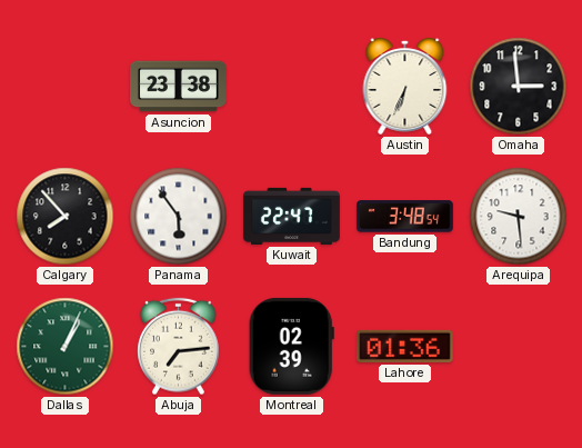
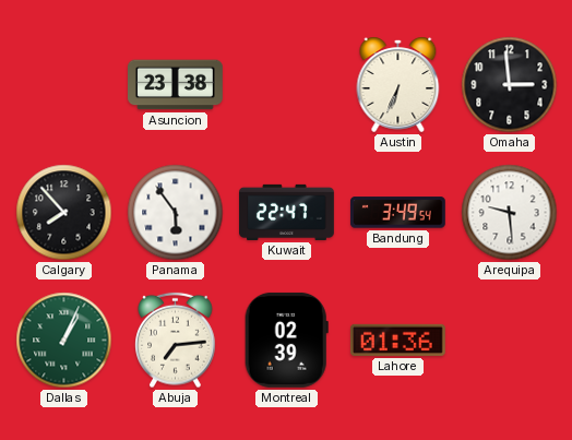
Bandung: 3:48 -> 3:49 (397, 213)
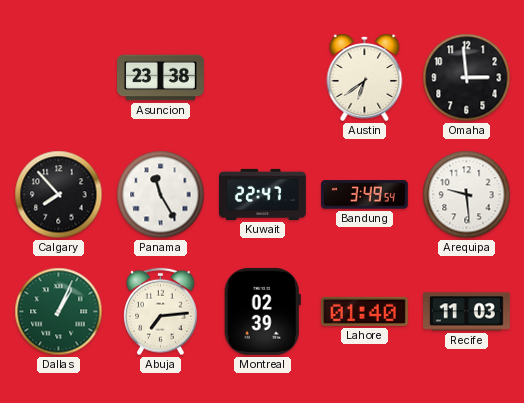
Austin: 6:34 -> 6:39 (365, 77)
Panama: 5:54 -> 11:25 (161, 195)
Lahore: 01:36 -> 01:40 (364, 311)
Recife: none -> 11:03 (467, 312)
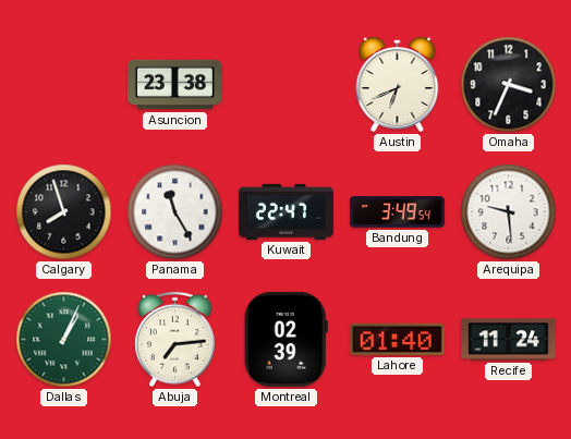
Austin: 6:39 -> 6:41 (398, 84)
Omaha: 2:59 -> 3:34 (509, 85)
Calgary: 7:53 -> 7:57 (64, 212)
Recife: 11:03 -> 11:24 (509, 340)
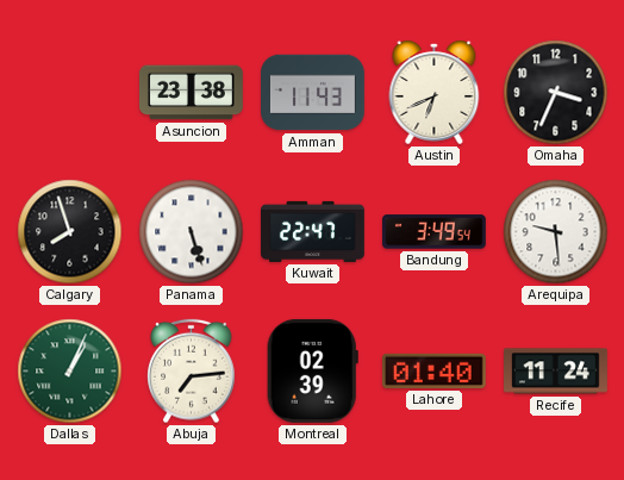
Amman: none -> 11:43 (313, 93)
Panama: 11:25 -> 5:27 (192, 232)
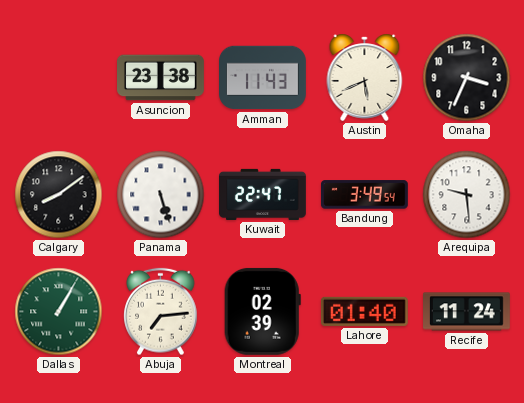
Austin: 6:41 -> 5:41 (365, 77)
Calgary: 7:57 -> 8:09 (59, 195)
Dallas: 1:04 -> 1:05 (59, 312)
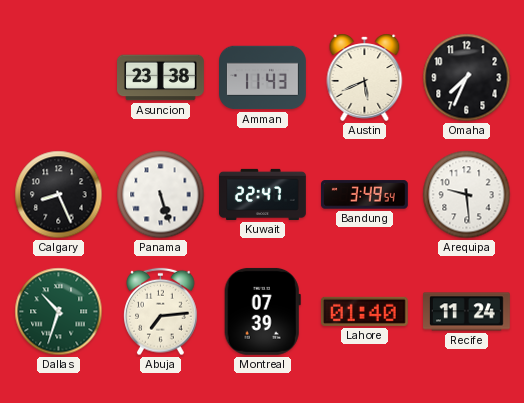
Omaha: 3:34 -> 7:34 (467, 78)
Calgary: 8:09 -> 8:26 (59, 195)
Dallas: 1:05 -> 10:33 (59, 312)
Montreal: 02:39 -> 07:39 (262, 311)
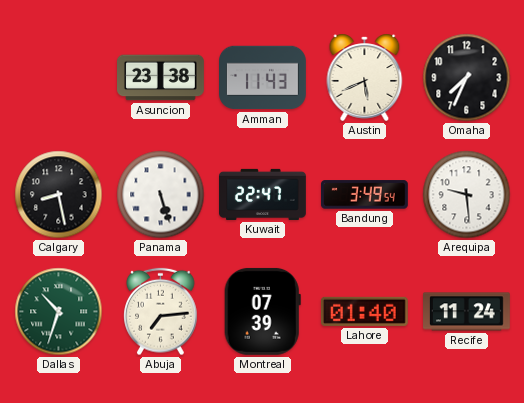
Calgary: 8:26 -> 8:28 (59, 195)
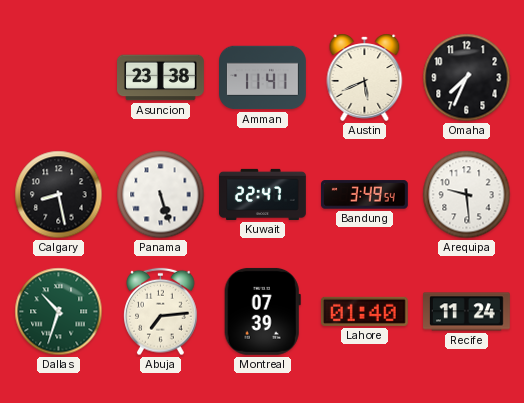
Amman: 11:43 -> 11:41 (263, 78)
